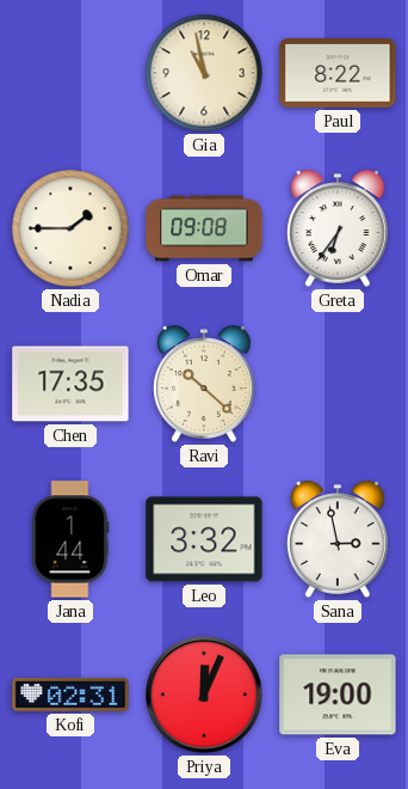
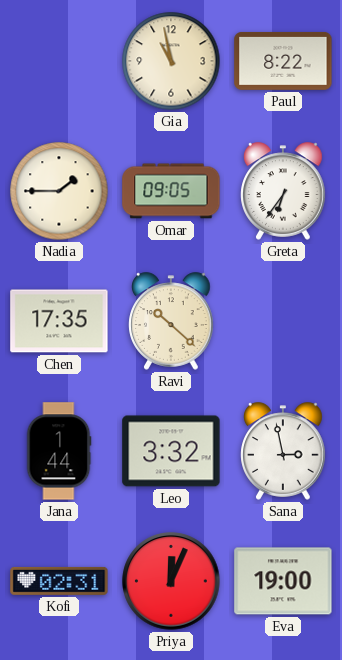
Omar: 09:08 -> 09:05 (171, 191)
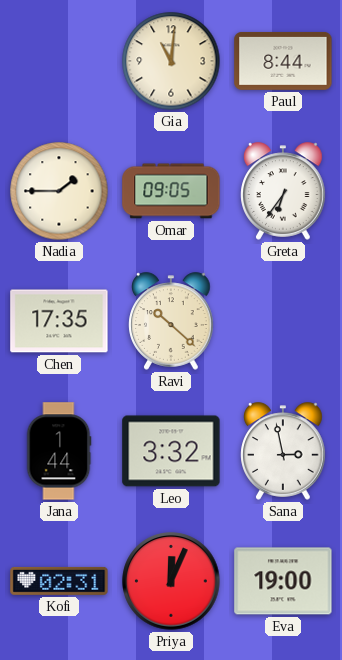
Gia: 10:58 -> 11:01 (171, 61)
Paul: 8:22 -> 8:44 (283, 61)
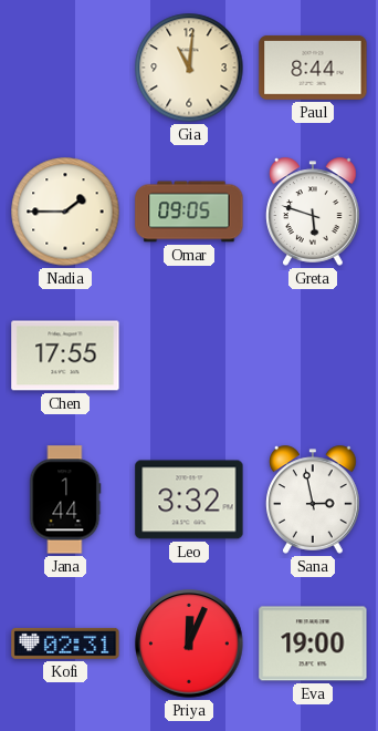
Greta: 6:36 -> 5:48 (313, 212)
Chen: 17:35 -> 17:55 (65, 356)
Ravi: 10:22 -> none (171, 321)
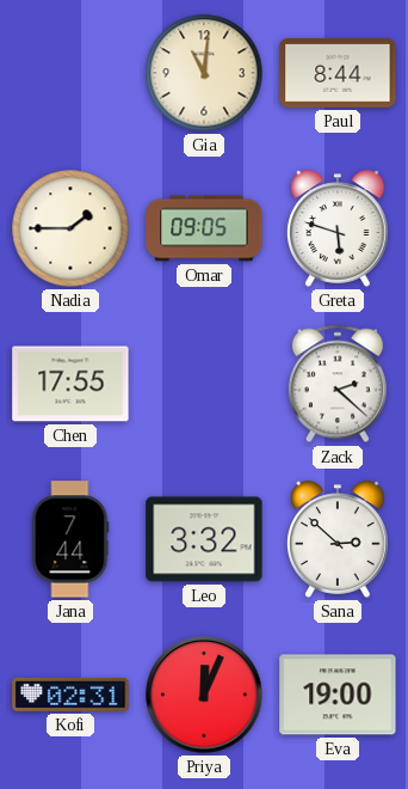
Zack: none -> 2:22 (338, 384)
Jana: 1:44 -> 7:44 (70, 539)
Sana: 2:58 -> 2:52 (338, 539)
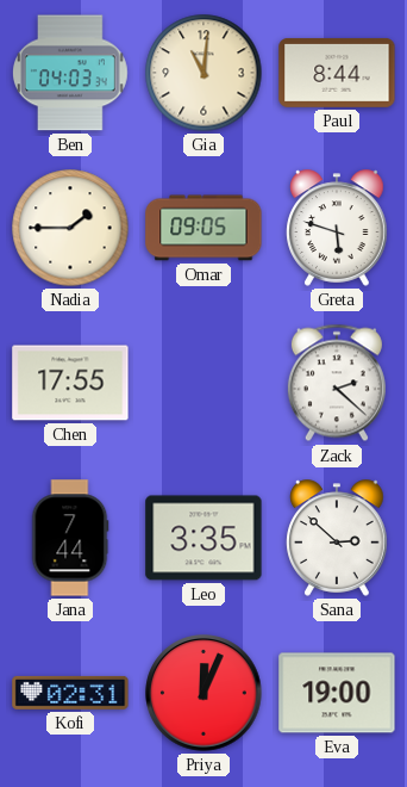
Ben: none -> 04:03 (70, 73)
Leo: 3:32 -> 3:35 (203, 538)
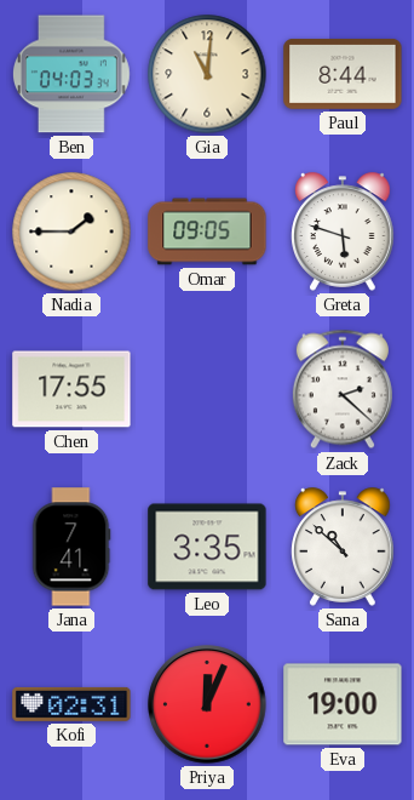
Jana: 7:44 -> 7:41 (71, 547)
Sana: 2:52 -> 10:52 (343, 547)
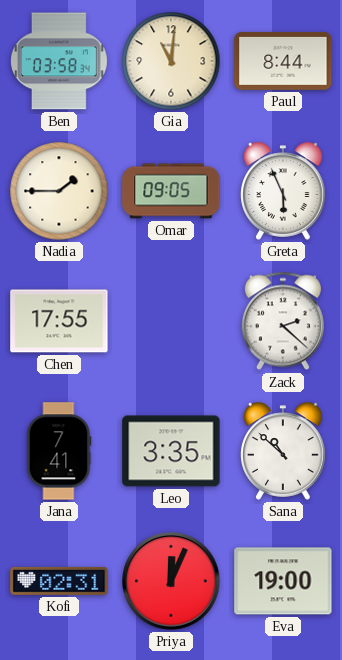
Ben: 04:03 -> 03:58 (59, 61)
Greta: 5:48 -> 5:56 (283, 191)
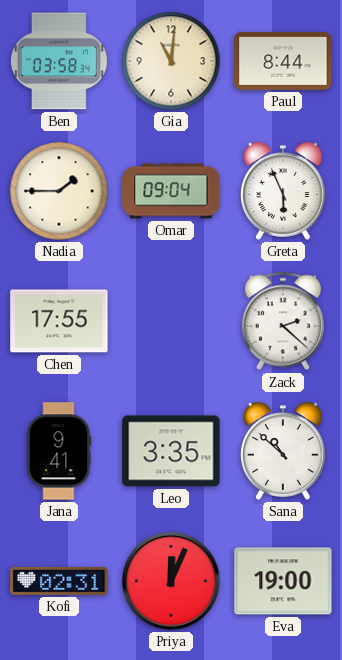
Omar: 09:05 -> 09:04 (171, 191)
Jana: 7:41 -> 9:41 (59, 451)
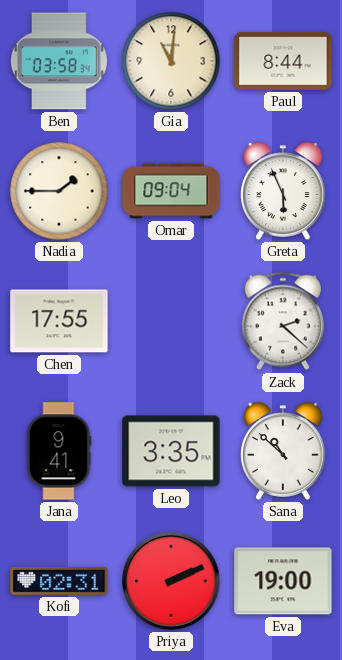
Priya: 12:04 -> 2:11 (171, 581)
